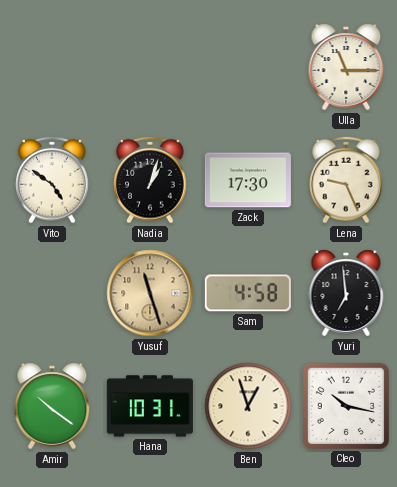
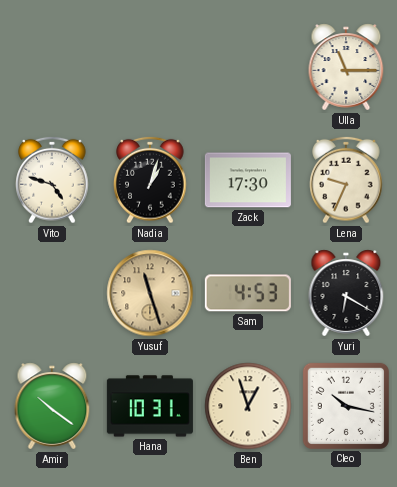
Vito: 4:51 -> 4:48 (52, 180)
Lena: 9:26 -> 9:34 (346, 180)
Sam: 4:58 -> 4:53 (248, 293)
Yuri: 6:59 -> 6:20 (346, 293)
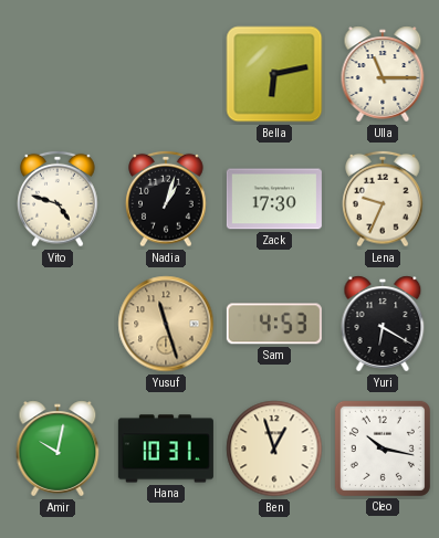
Bella: none -> 6:13 (274, 74)
Amir: 10:21 -> 10:02 (58, 449)
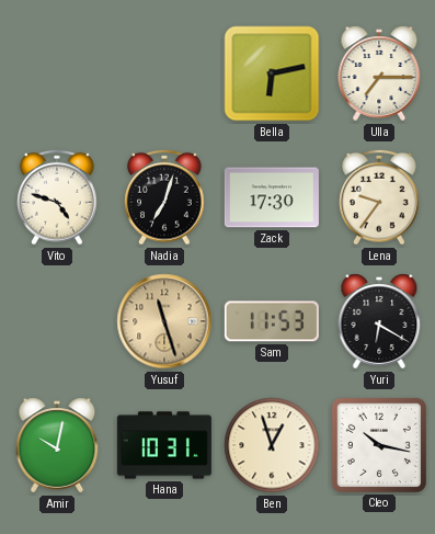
Ulla: 11:15 -> 7:15 (379, 73)
Nadia: 1:03 -> 7:03 (164, 197)
Lena: 9:34 -> 9:36 (379, 197)
Sam: 4:53 -> 11:53 (272, 321)
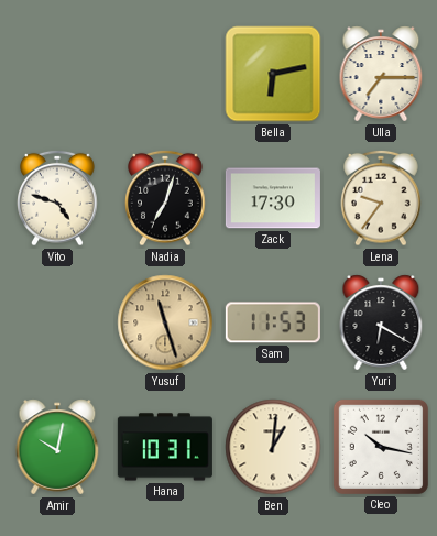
Ben: 12:57 -> 1:01 (273, 447)
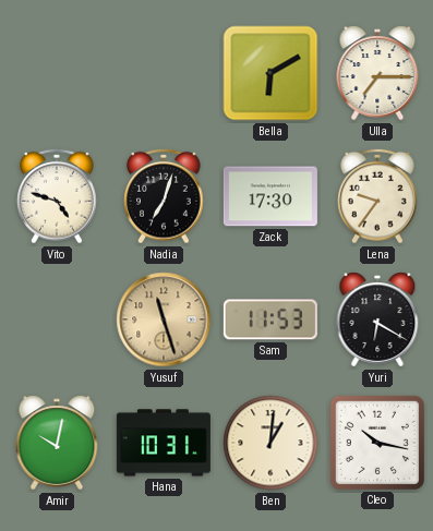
Bella: 6:13 -> 6:10 (270, 73)
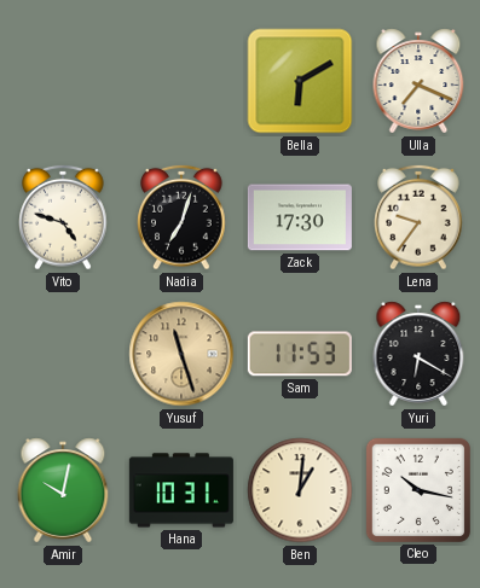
Ulla: 7:15 -> 7:19 (418, 81)
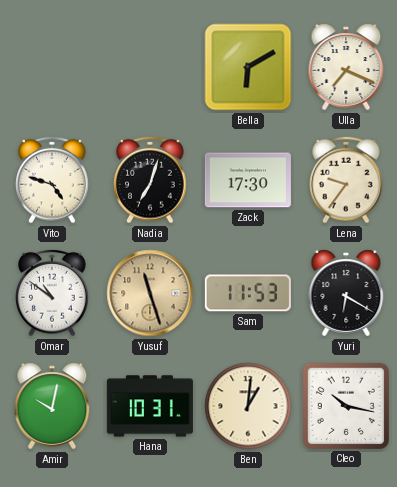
Omar: none -> 10:51 (52, 293)
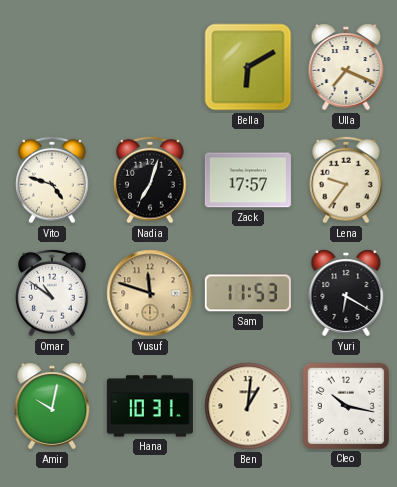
Zack: 17:30 -> 17:57 (248, 180)
Yusuf: 11:27 -> 11:48 (150, 293)
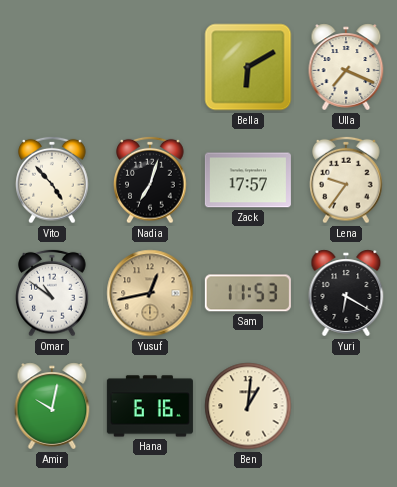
Vito: 4:48 -> 4:53 (52, 180)
Yusuf: 11:48 -> 12:43 (150, 293)
Hana: 10:31 -> 6:16 (150, 406)
Cleo: 10:17 -> none (346, 406)
